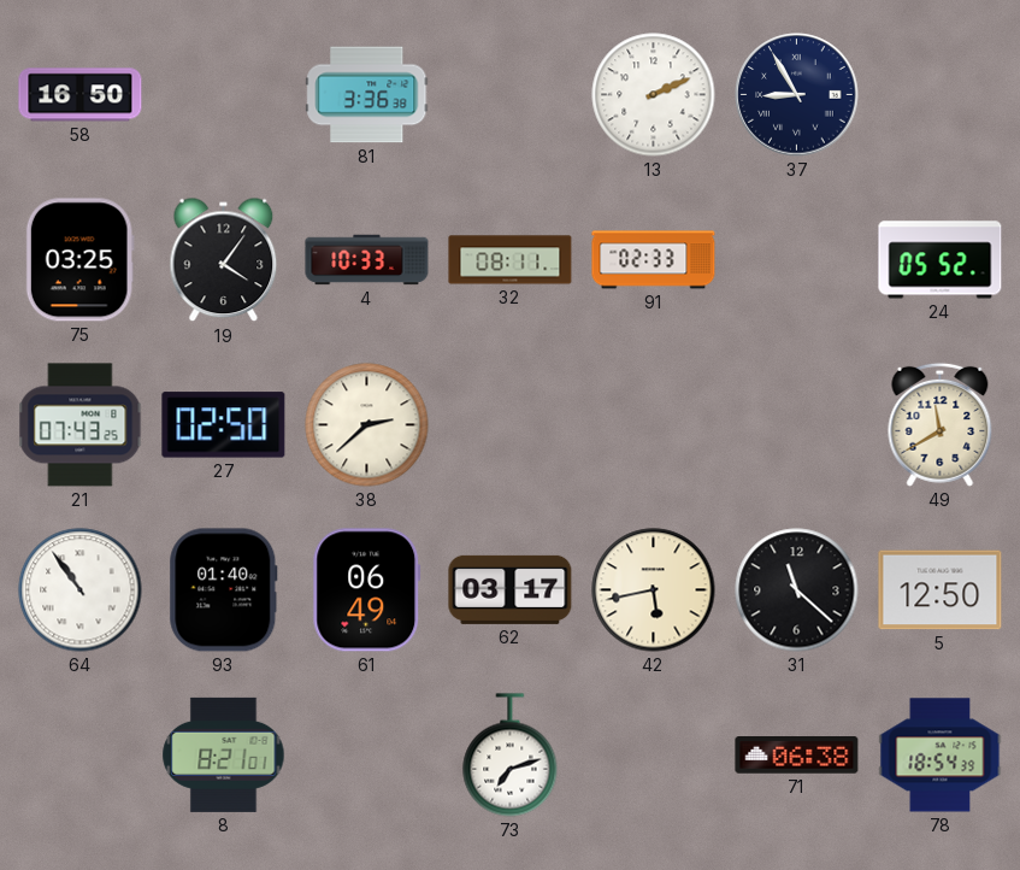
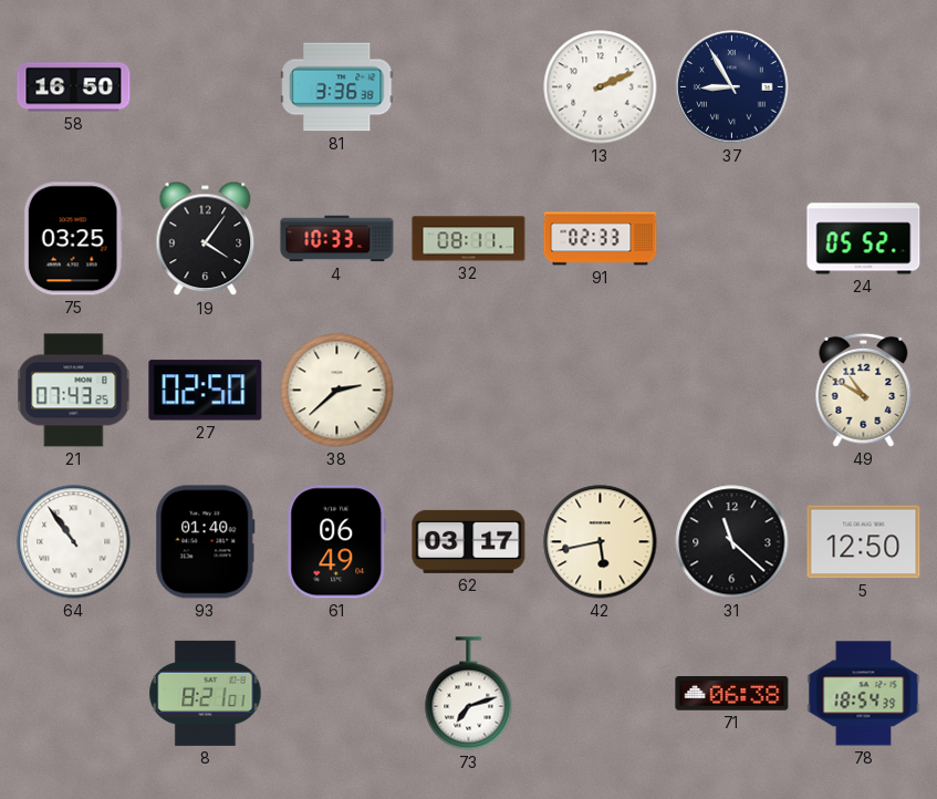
49: 11:40 -> 10:50 (864, 390)
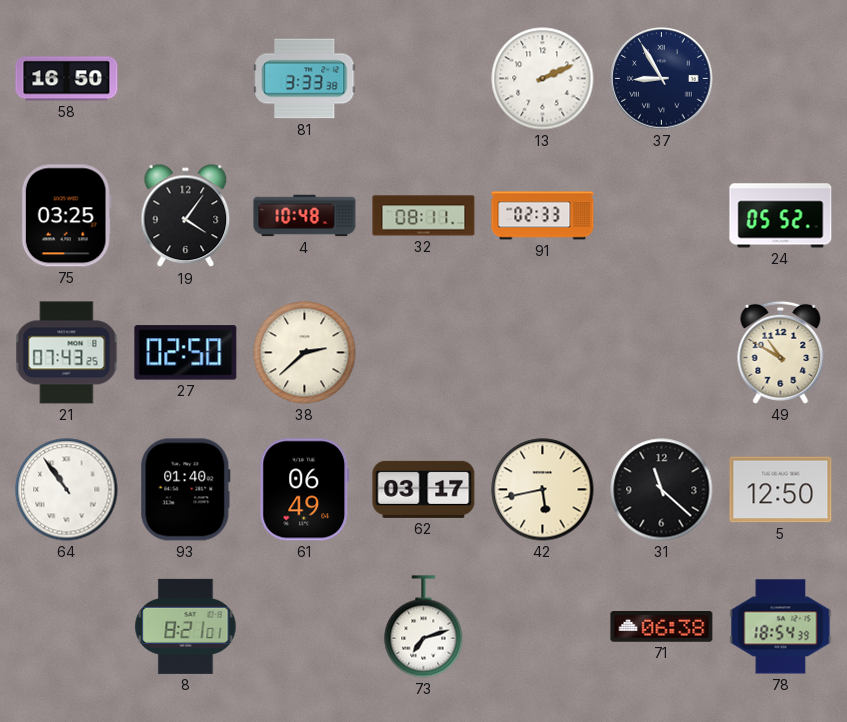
81: 3:36 -> 3:33 (305, 79)
4: 10:33 -> 10:48 (305, 216)
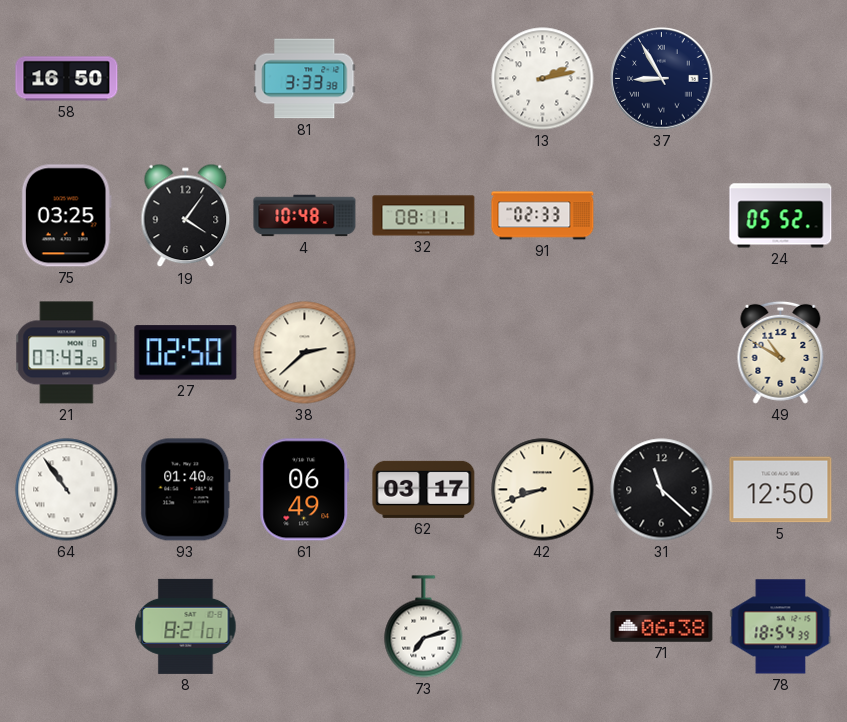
13: 2:11 -> 2:13 (543, 79)
42: 5:43 -> 8:42 (543, 490)
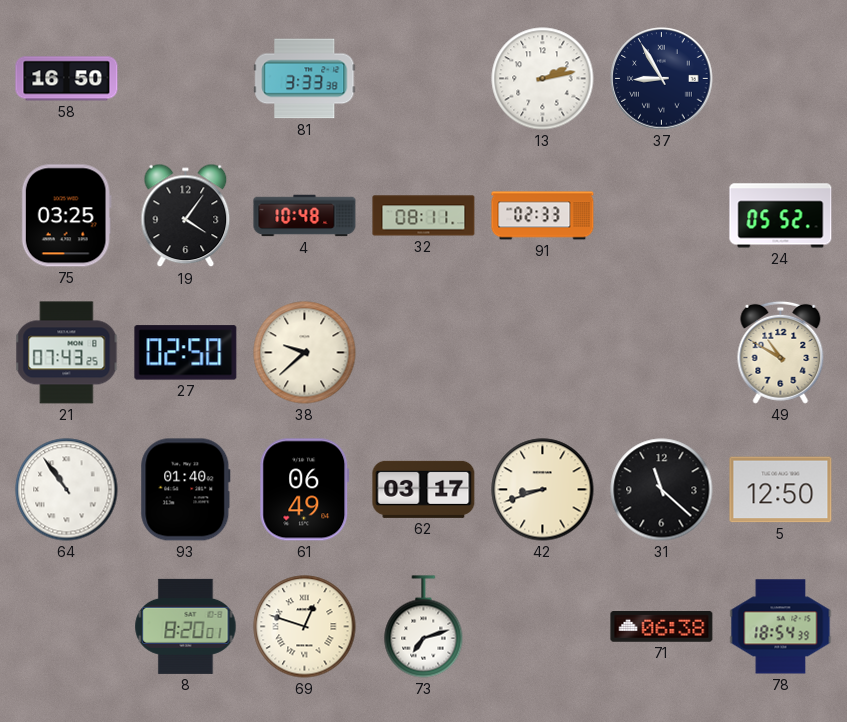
38: 2:38 -> 9:38 (305, 353)
8: 8:21 -> 8:20 (186, 626)
69: none -> 12:48 (305, 627)
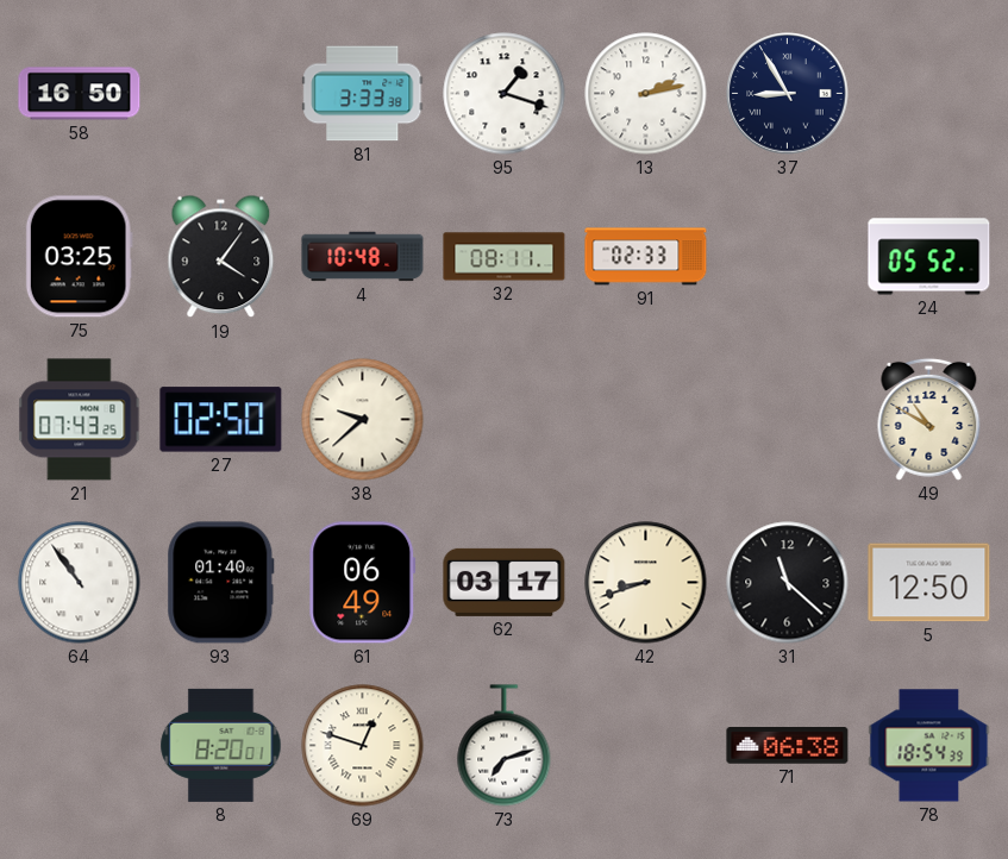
95: none -> 1:18 (505, 94)
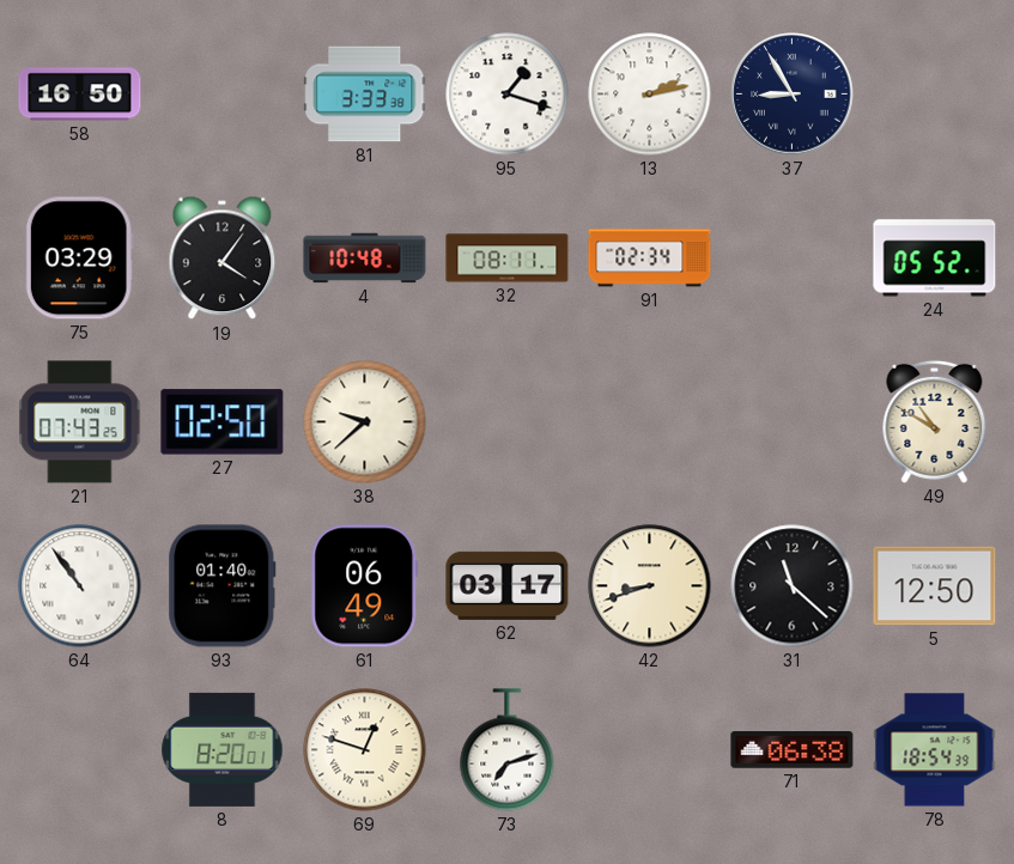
75: 03:25 -> 03:29 (79, 258)
91: 02:33 -> 02:34 (650, 258)
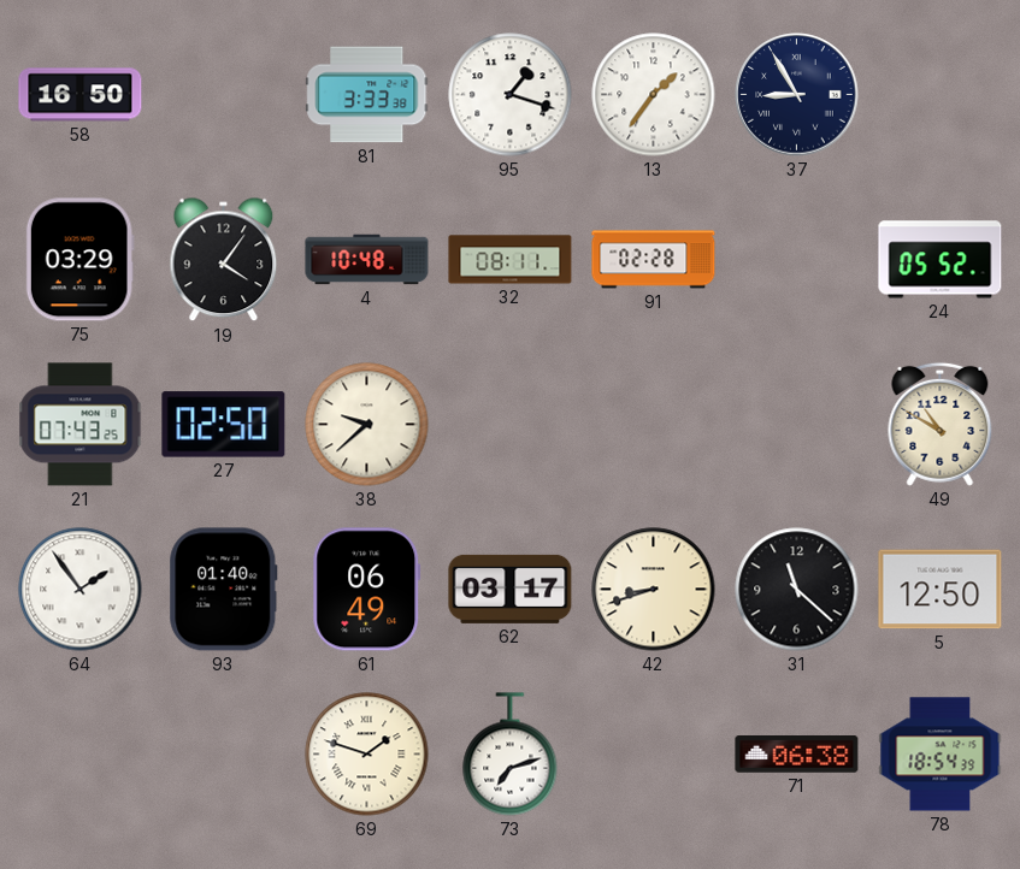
13: 2:13 -> 1:36 (654, 95)
91: 02:34 -> 02:28 (654, 260)
64: 10:54 -> 1:54 (81, 590)
8: 8:20 -> none (223, 749)
69: 12:48 -> 1:48 (367, 755)
